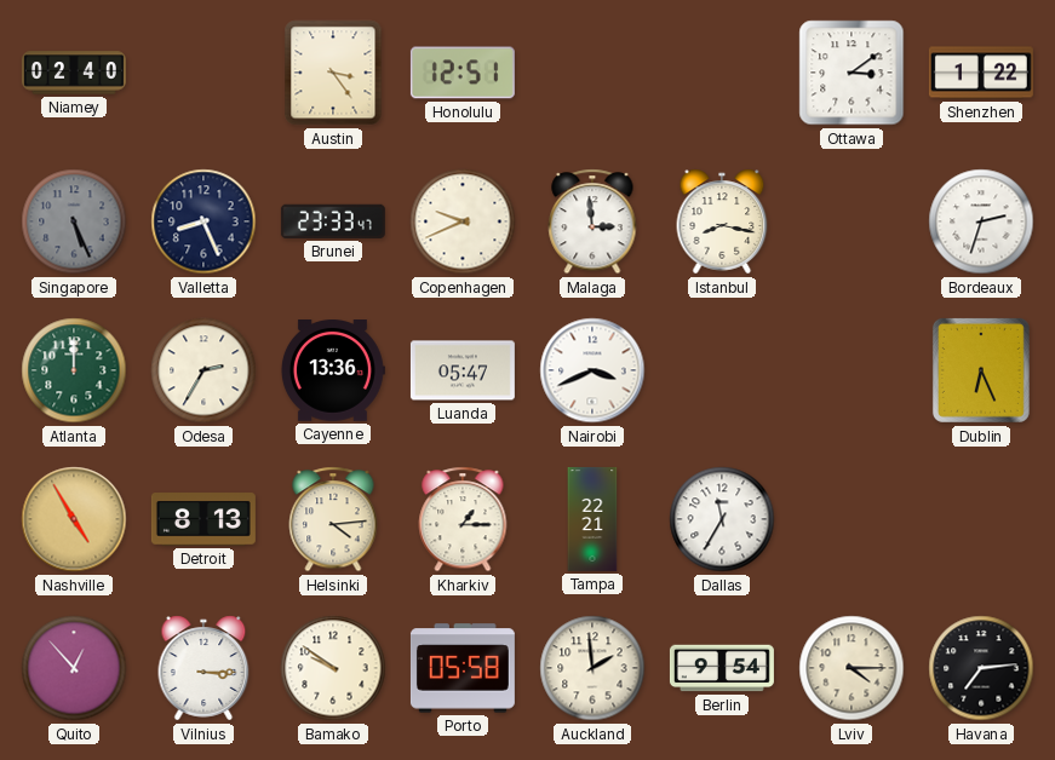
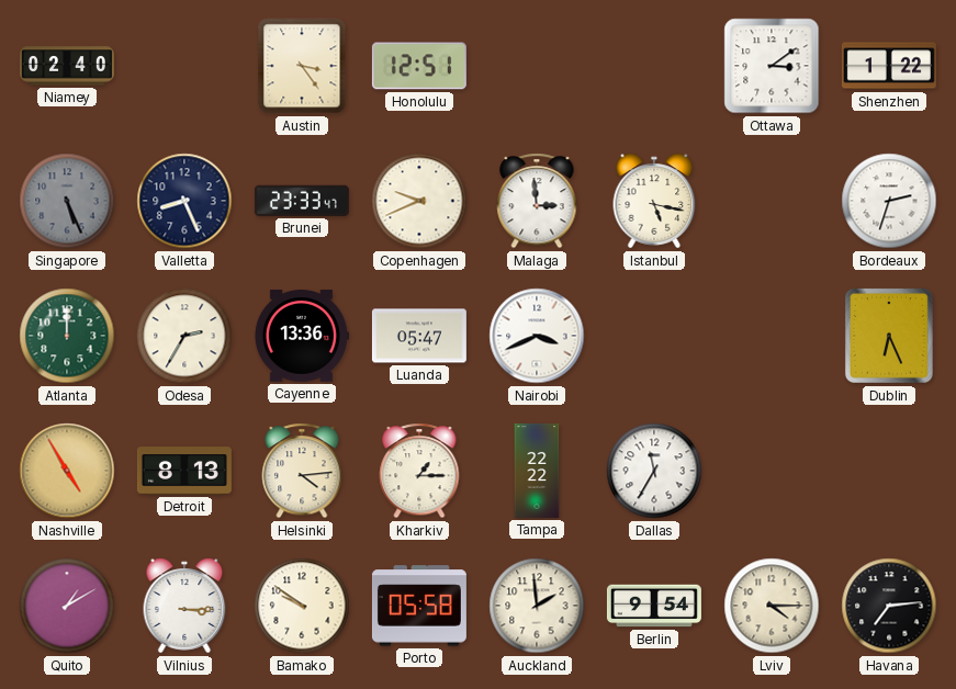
Istanbul: 8:17 -> 5:17 (654, 201)
Tampa: 22:21 -> 22:22 (537, 471)
Quito: 12:53 -> 1:10 (67, 606)
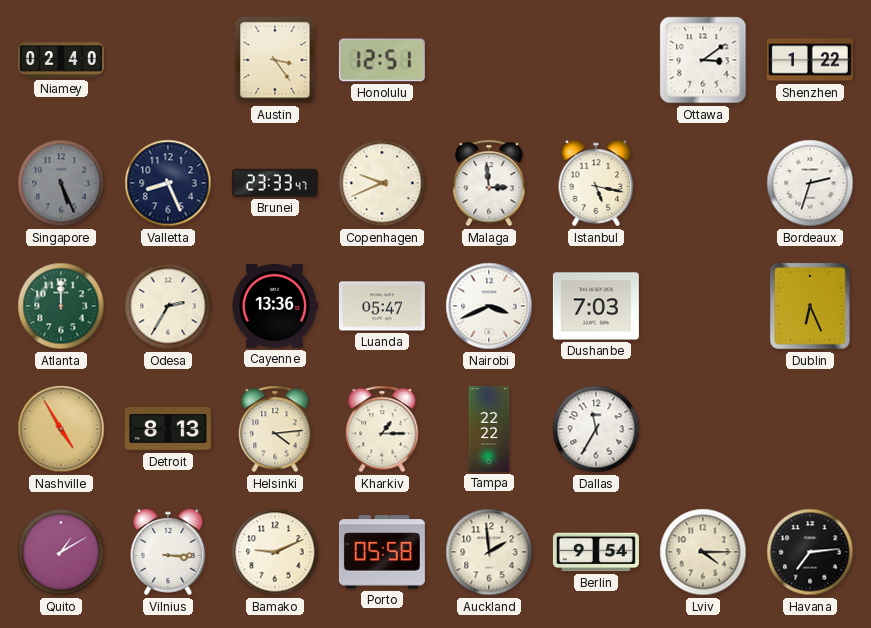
Dushanbe: none -> 7:03 (596, 306)
Bamako: 9:51 -> 9:11 (275, 552)
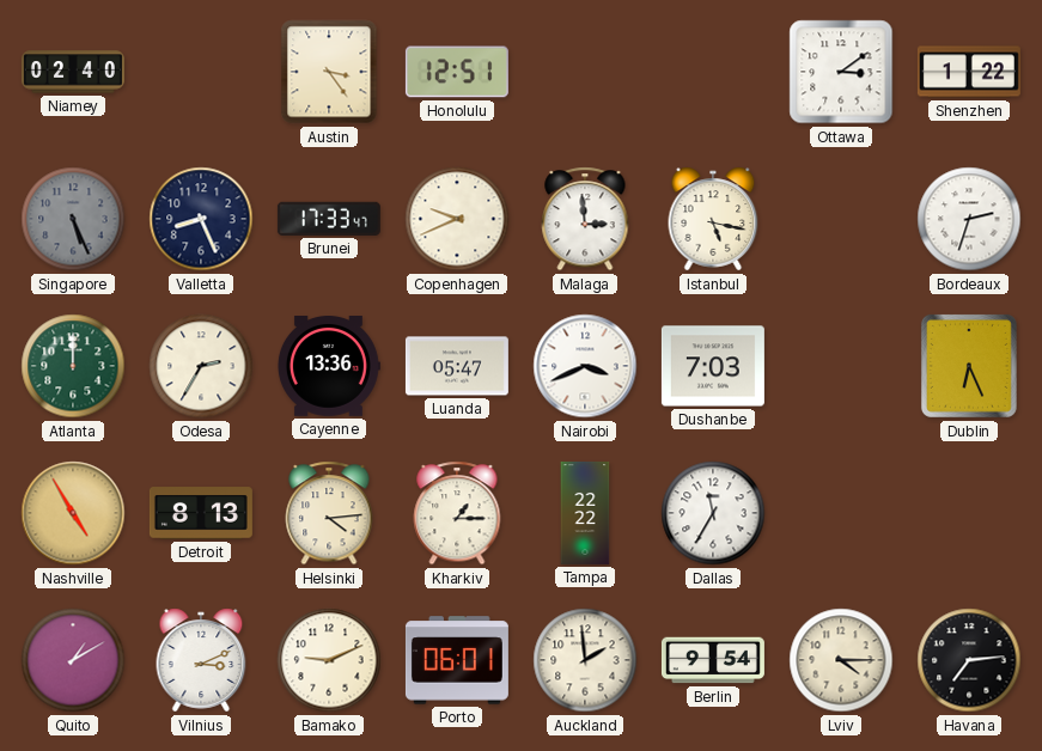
Brunei: 23:33 -> 17:33 (329, 219)
Vilnius: 3:15 -> 3:11 (201, 660)
Porto: 05:58 -> 06:01 (457, 660)
